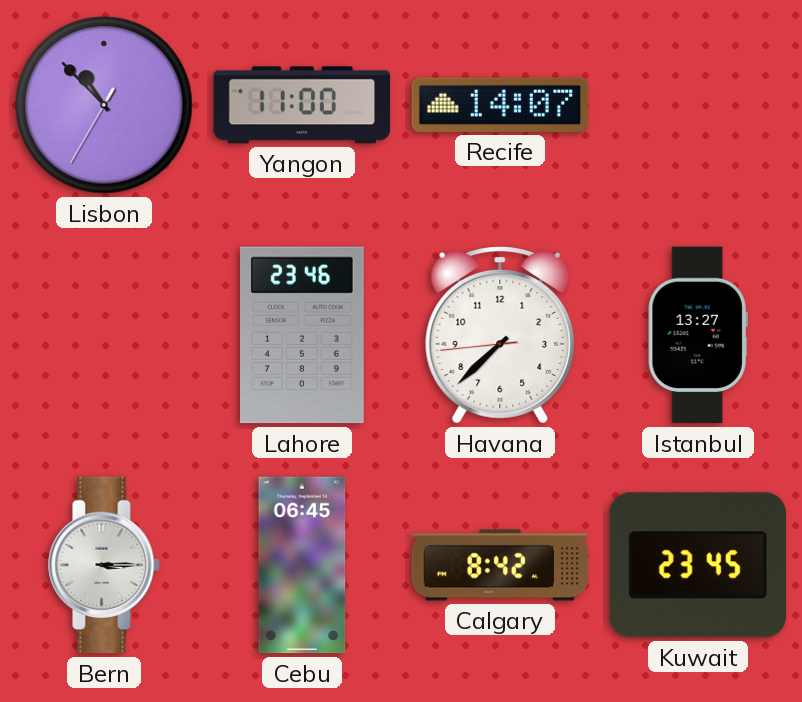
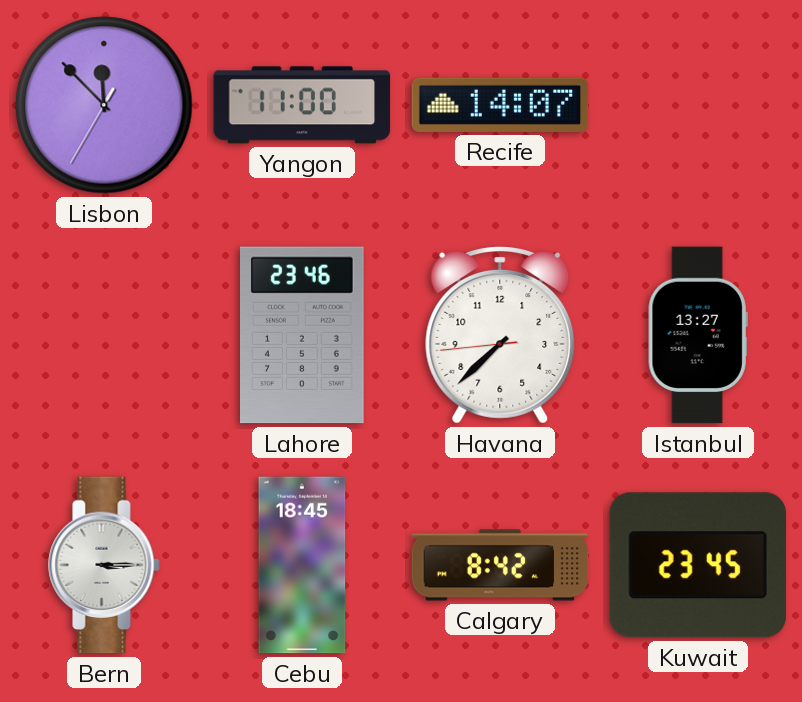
Lisbon: 10:52 -> 11:52 (104, 105)
Cebu: 06:45 -> 18:45 (302, 565)
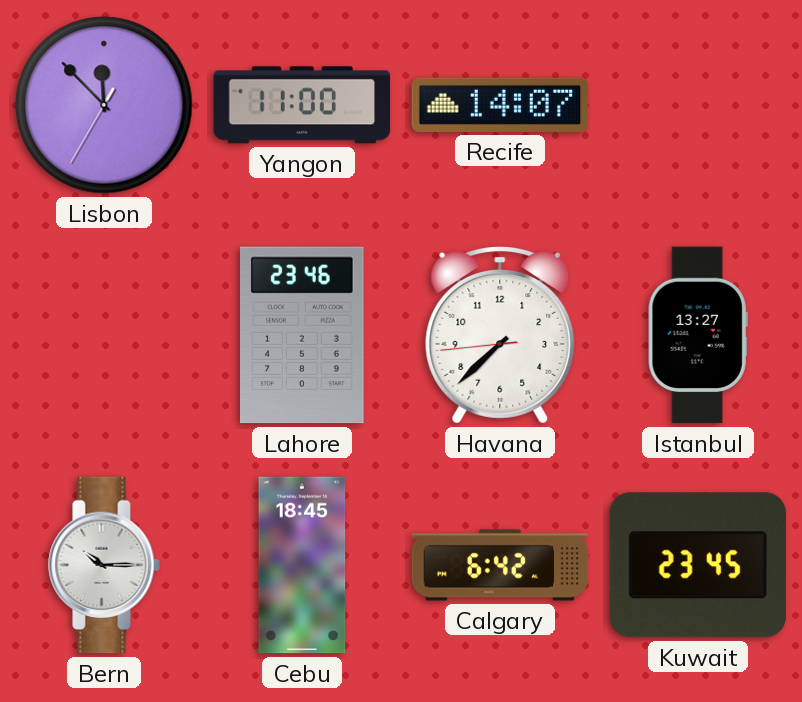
Bern: 3:15 -> 10:15 (104, 565)
Calgary: 8:42 -> 6:42 (500, 565)
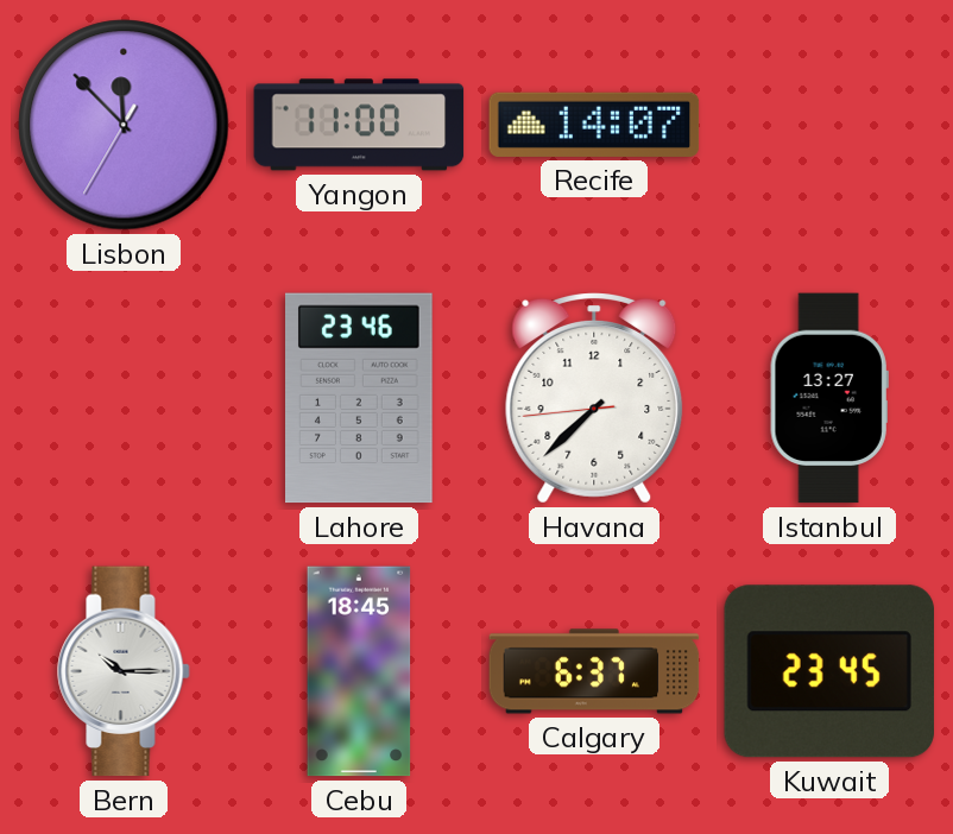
Calgary: 6:42 -> 6:37 (594, 671)
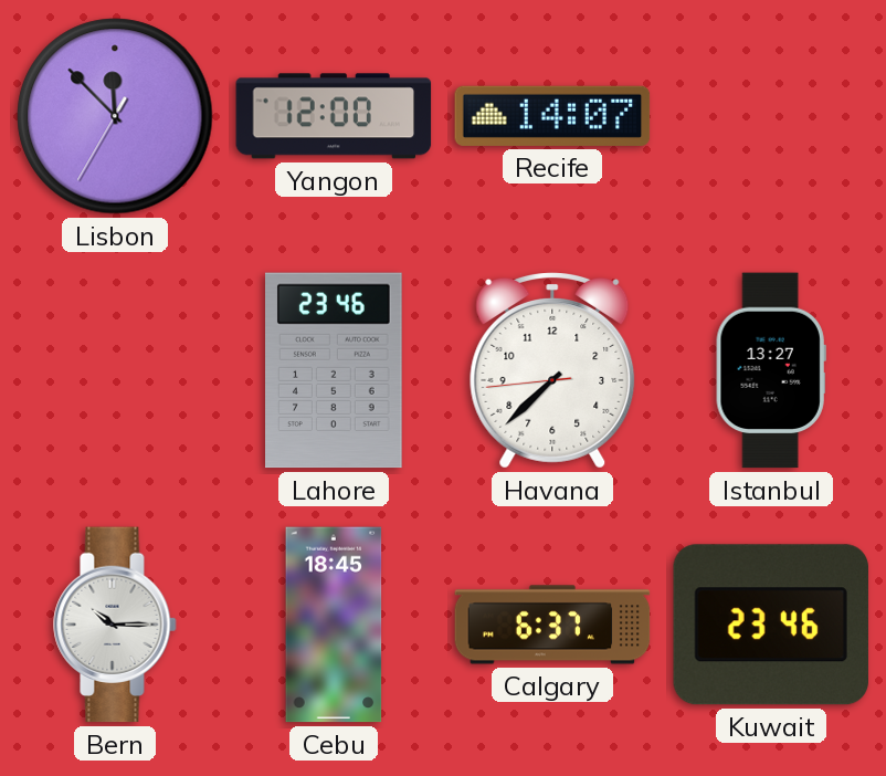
Yangon: 11:00 -> 12:00 (334, 116)
Kuwait: 23:45 -> 23:46 (771, 625)
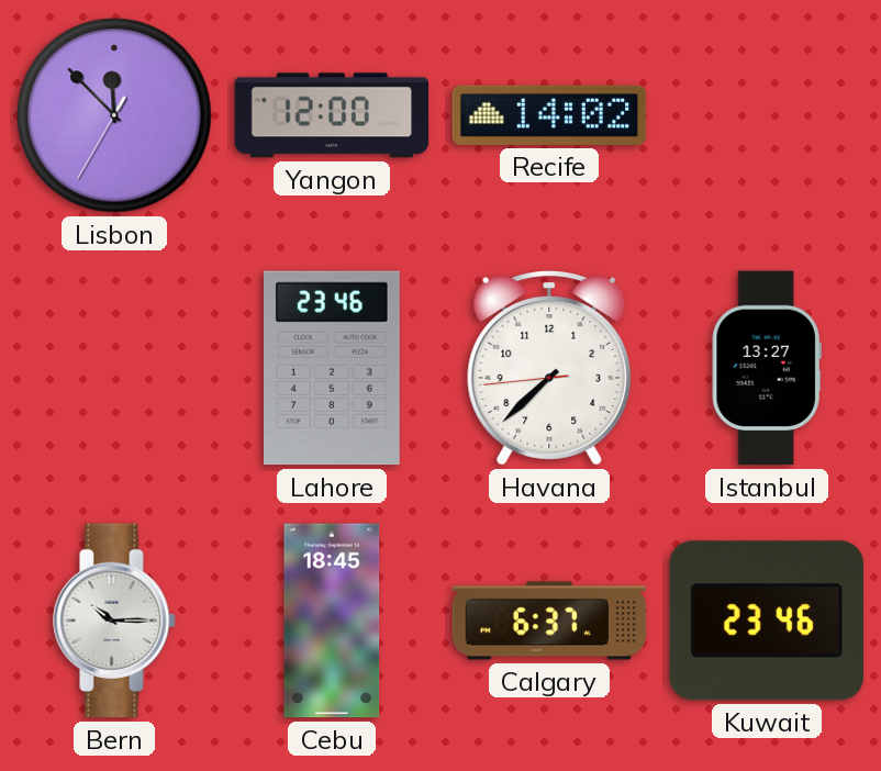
Recife: 14:07 -> 14:02 (549, 115)
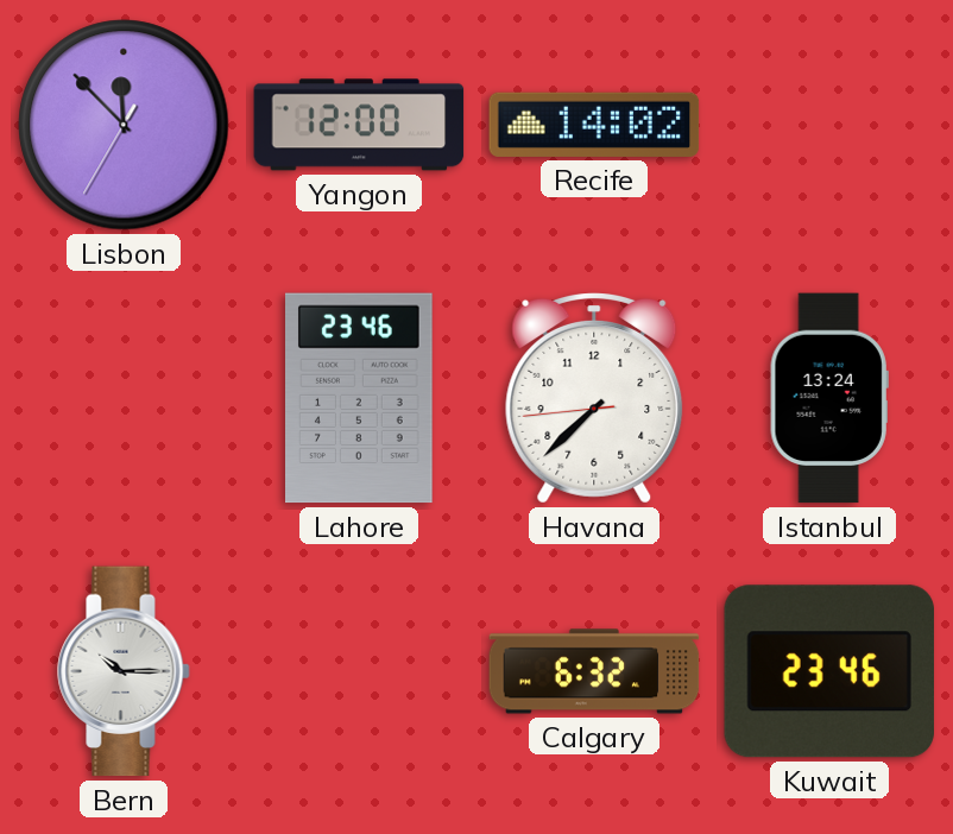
Istanbul: 13:27 -> 13:24 (829, 398)
Cebu: 18:45 -> none (332, 621)
Calgary: 6:37 -> 6:32 (594, 671)
